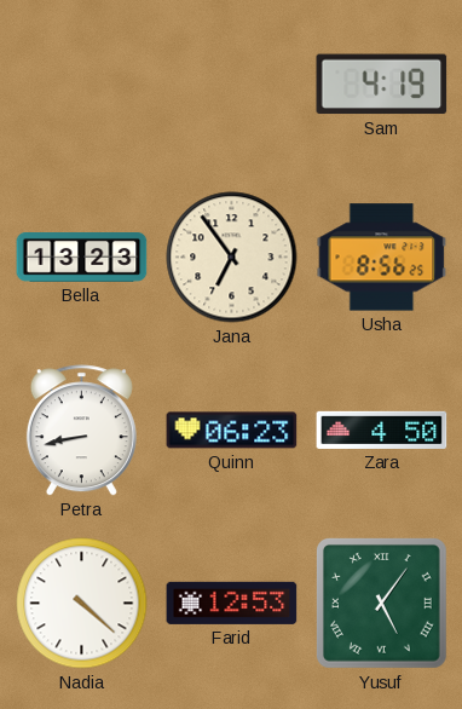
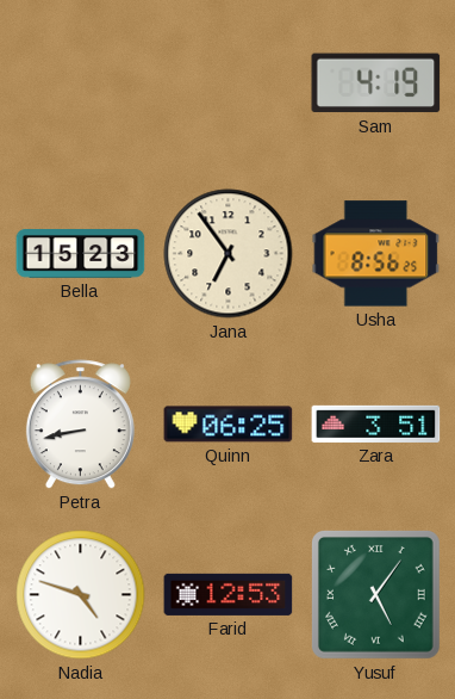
Bella: 13:23 -> 15:23 (81, 254)
Quinn: 06:23 -> 06:25 (229, 425)
Zara: 4:50 -> 3:51 (376, 423)
Nadia: 4:22 -> 4:48 (81, 595)
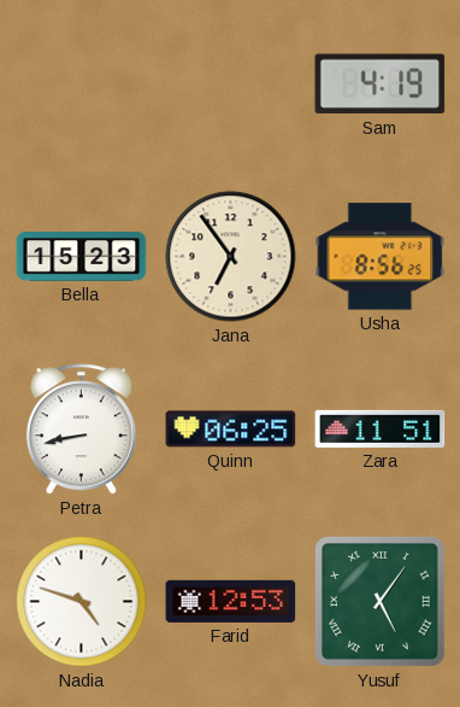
Zara: 3:51 -> 11:51 (381, 428)
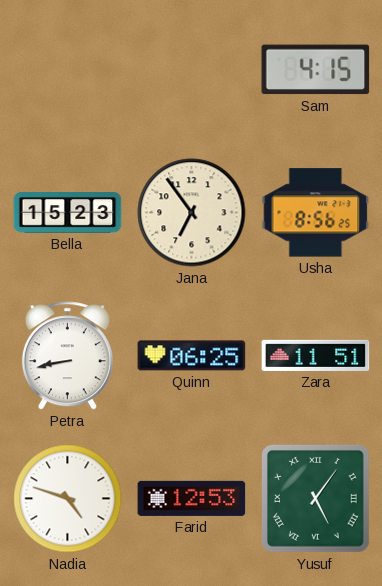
Sam: 4:19 -> 4:15 (316, 70)
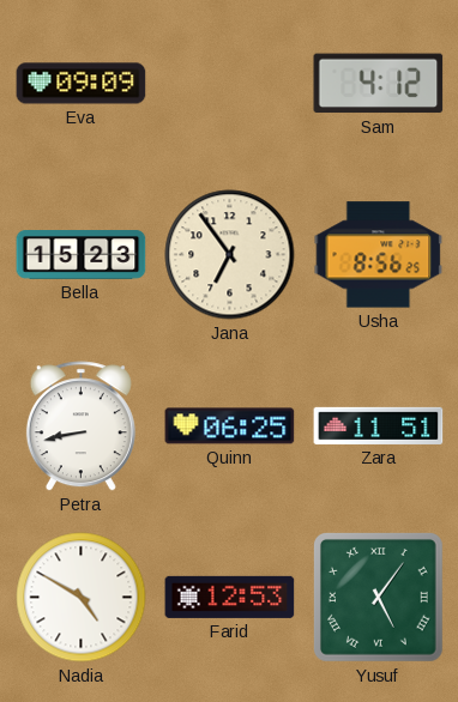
Eva: none -> 09:09 (82, 84)
Sam: 4:15 -> 4:12 (379, 84)
Nadia: 4:48 -> 4:50 (82, 598)
